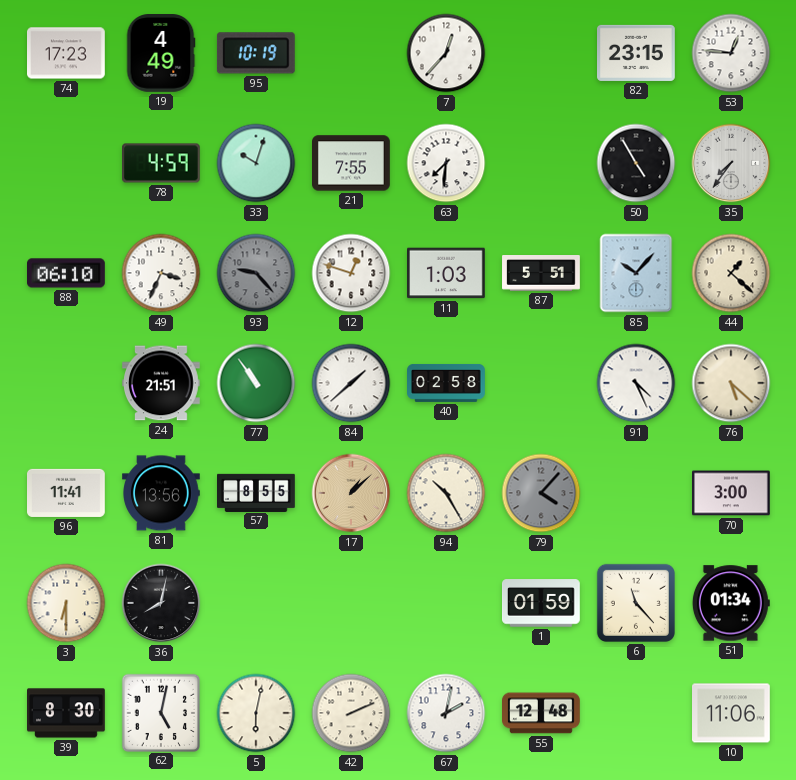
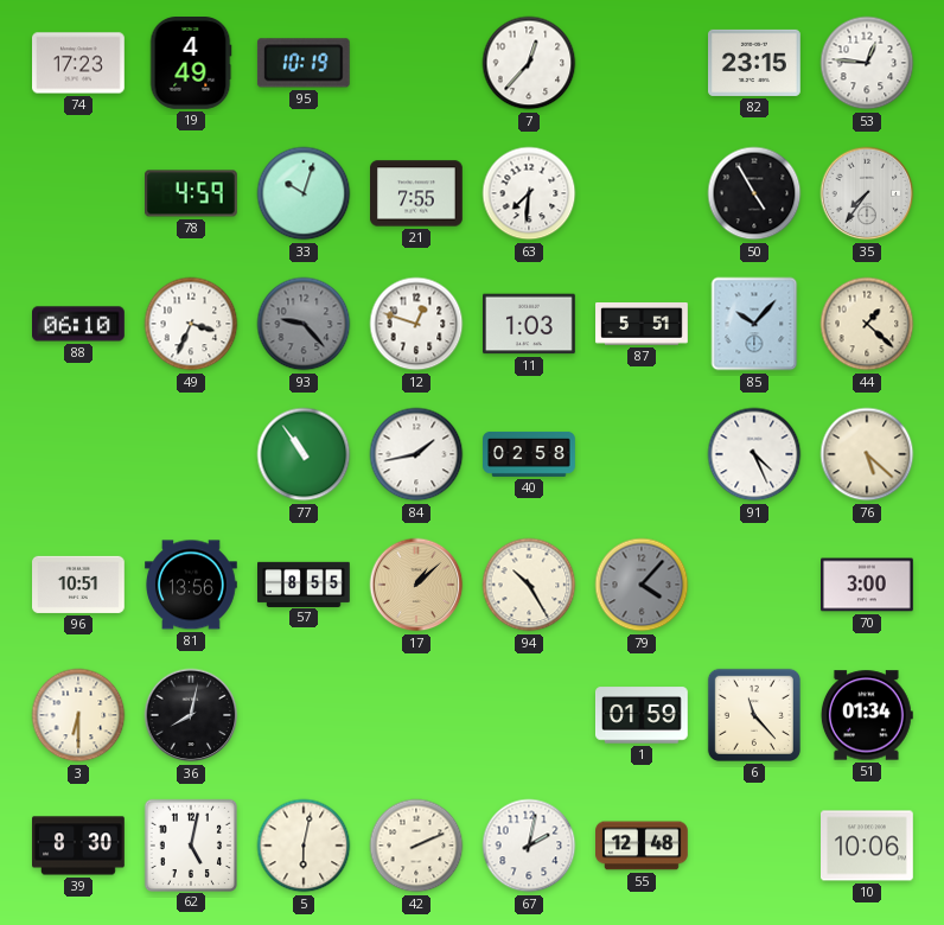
24: 21:51 -> none (162, 383)
84: 1:38 -> 1:43 (416, 454)
96: 11:41 -> 10:51 (79, 585)
10: 11:06 -> 10:06 (868, 846)
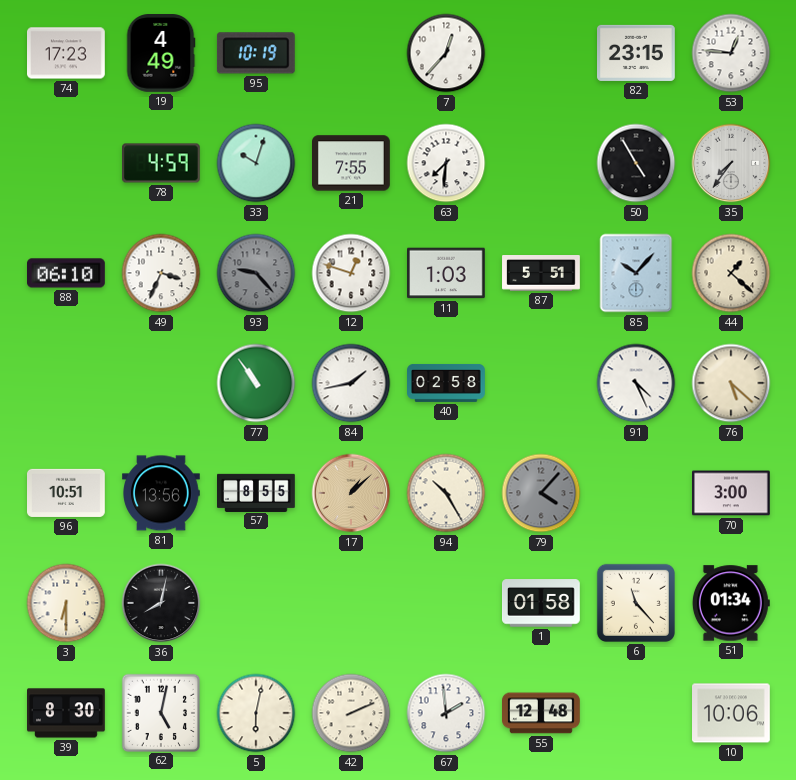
1: 01:59 -> 01:58 (542, 603)
67: 2:02 -> 1:59 (446, 713)
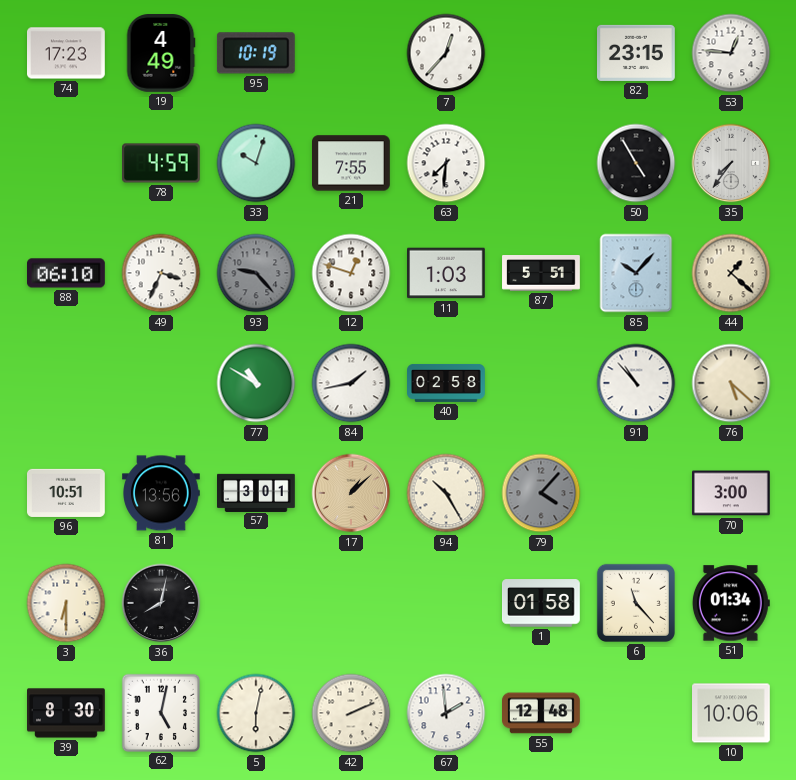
77: 10:54 -> 10:50 (256, 383)
91: 4:26 -> 10:53 (636, 383)
57: 8:55 -> 3:01 (257, 492)
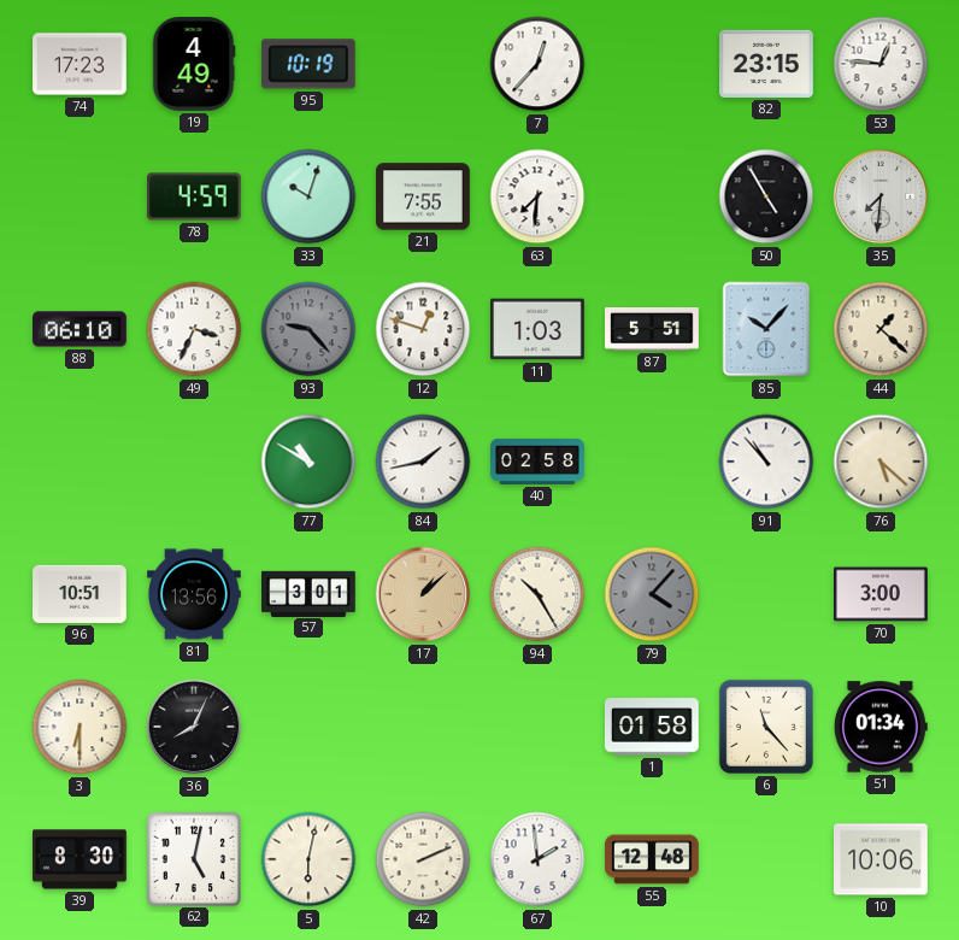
35: 7:36 -> 7:31 (881, 196)
36: 8:02 -> 8:04 (194, 727)
